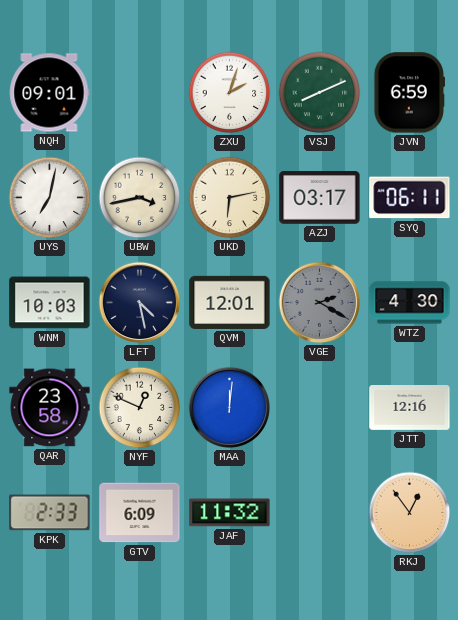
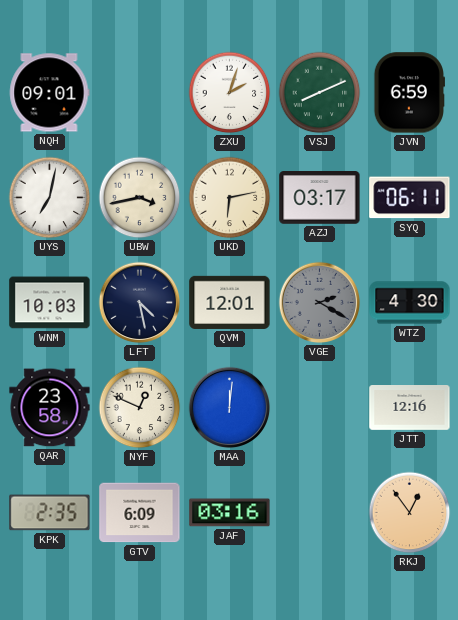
KPK: 2:33 -> 2:35 (50, 513)
JAF: 11:32 -> 03:16 (230, 513)
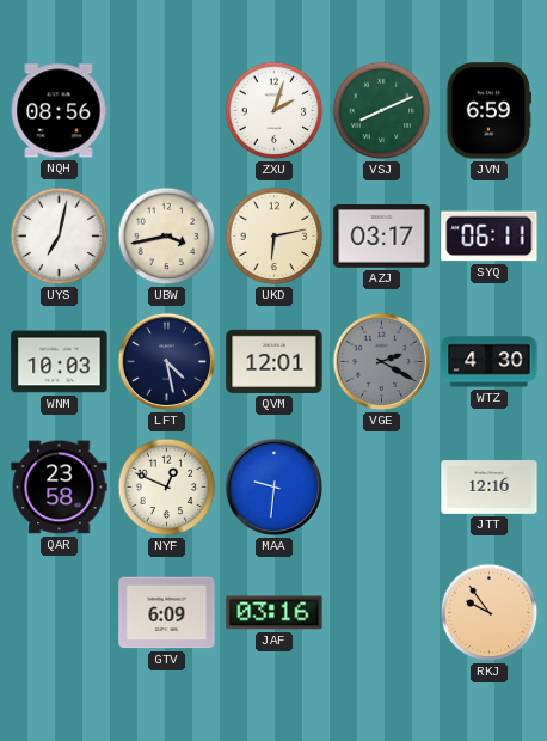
NQH: 09:01 -> 08:56 (59, 111)
MAA: 12:01 -> 9:31 (275, 488)
KPK: 2:35 -> none (50, 513)
RKJ: 12:54 -> 9:54 (490, 613)
